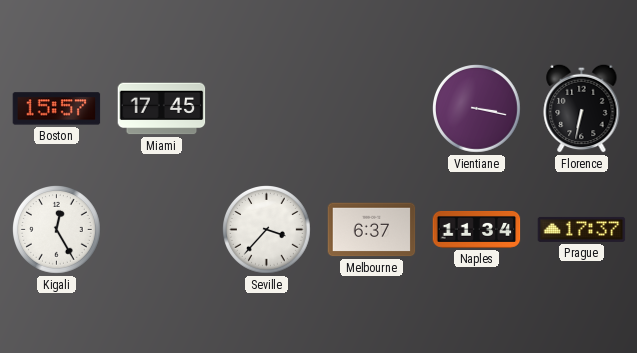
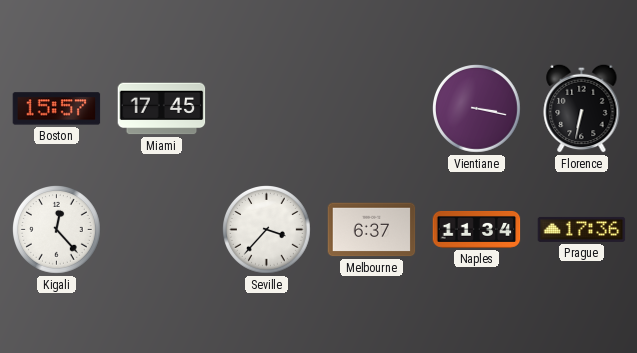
Kigali: 12:25 -> 12:23 (57, 230)
Prague: 17:37 -> 17:36 (582, 229)
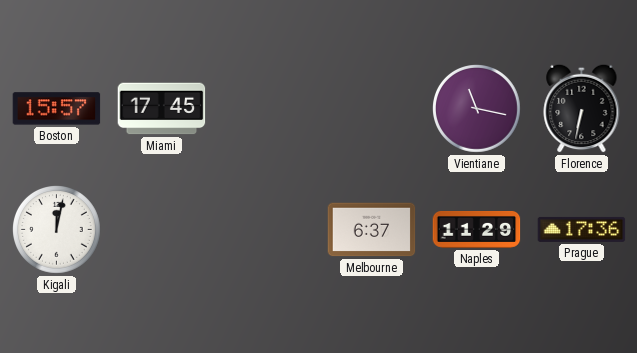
Vientiane: 3:17 -> 11:17 (477, 109)
Kigali: 12:23 -> 12:02 (57, 230)
Seville: 3:37 -> none (267, 230)
Naples: 11:34 -> 11:29 (477, 229)
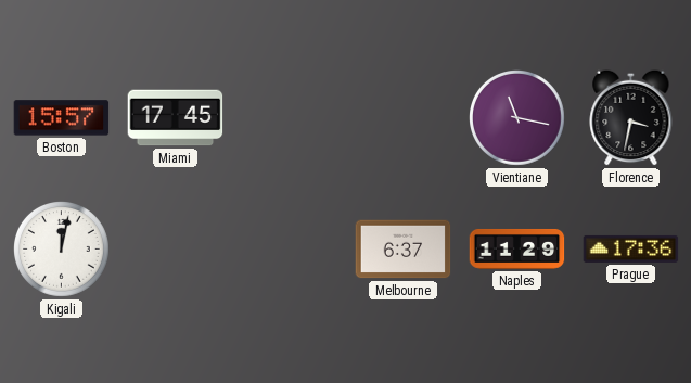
Florence: 6:32 -> 3:32 (631, 117)
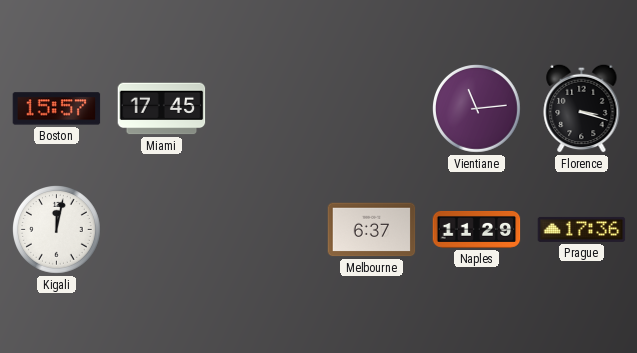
Vientiane: 11:17 -> 11:14 (477, 109)
Florence: 3:32 -> 3:18 (582, 108)
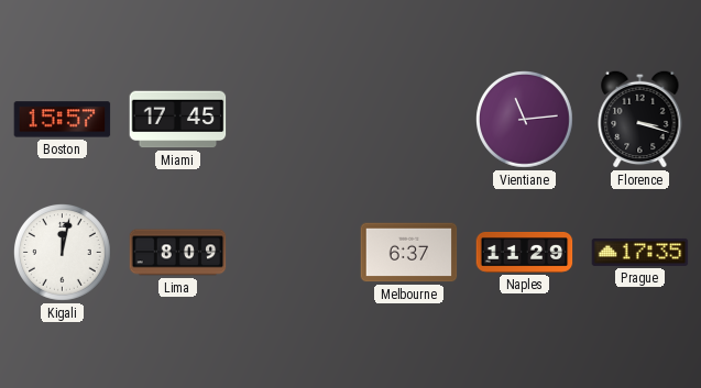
Lima: none -> 8:09 (178, 253)
Prague: 17:36 -> 17:35 (640, 252)
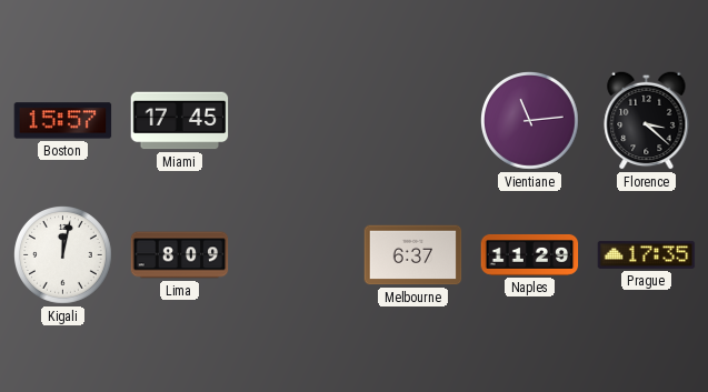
Florence: 3:18 -> 3:22 (647, 120)
